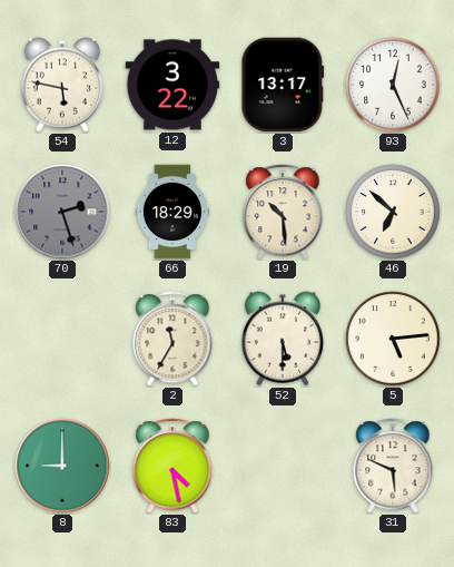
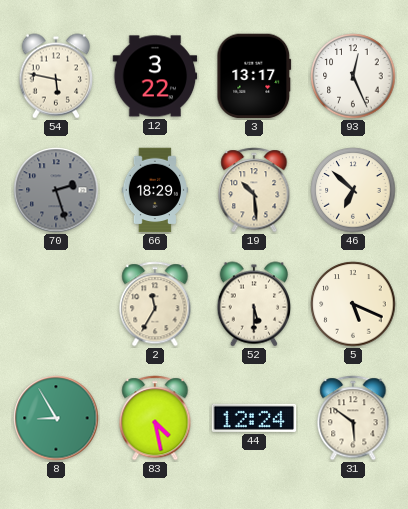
5: 5:14 -> 5:19 (353, 304)
8: 9:00 -> 8:55 (56, 418)
44: none -> 12:24 (254, 418)
31: 5:49 -> 5:51 (353, 418)
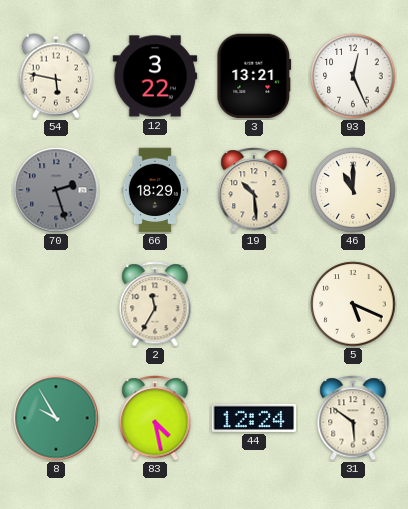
3: 13:17 -> 13:21 (254, 76)
46: 6:52 -> 11:00 (353, 190)
52: 5:30 -> none (254, 304)
8: 8:55 -> 9:55 (56, 418)
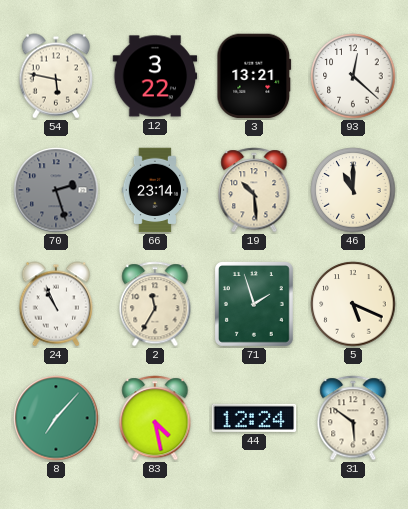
93: 12:26 -> 12:22 (353, 76)
66: 18:29 -> 23:14 (155, 190)
24: none -> 10:56 (56, 304)
71: none -> 1:57 (255, 305)
8: 9:55 -> 7:07 (56, 418)
